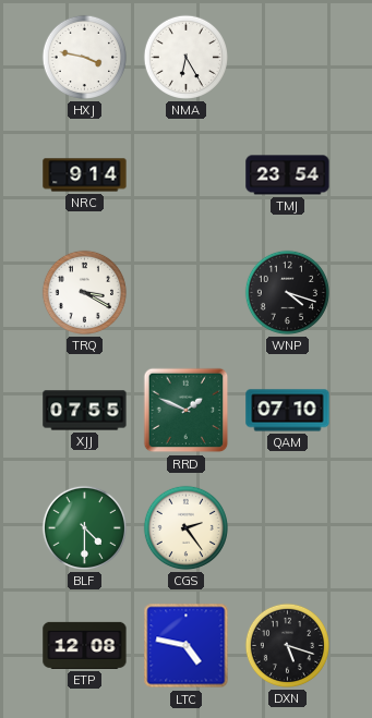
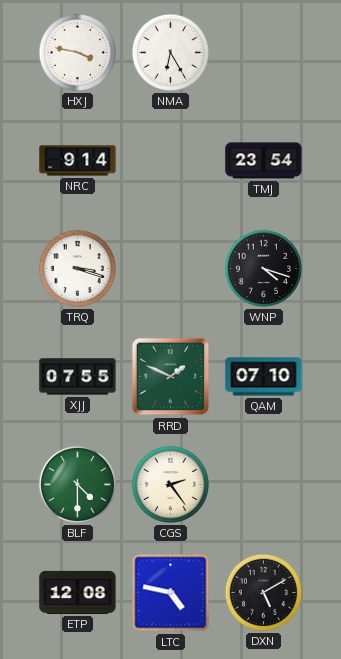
TRQ: 3:20 -> 3:18 (77, 268)
DXN: 5:18 -> 5:10 (263, 592)
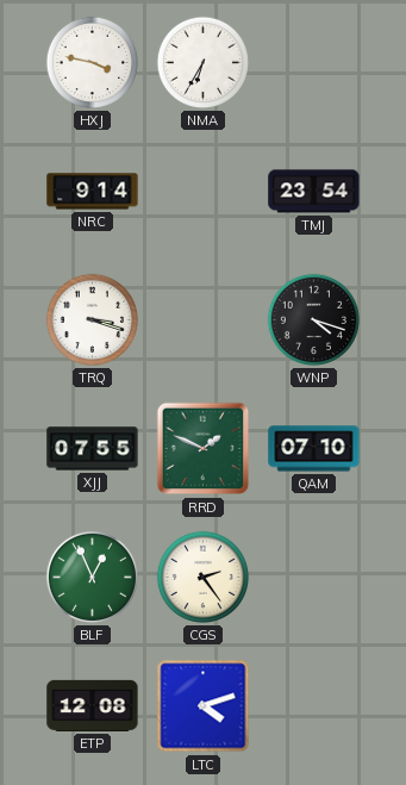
NMA: 6:25 -> 6:35 (202, 62)
BLF: 4:30 -> 12:56 (92, 577)
LTC: 4:47 -> 4:12 (204, 706)
DXN: 5:10 -> none (263, 592)
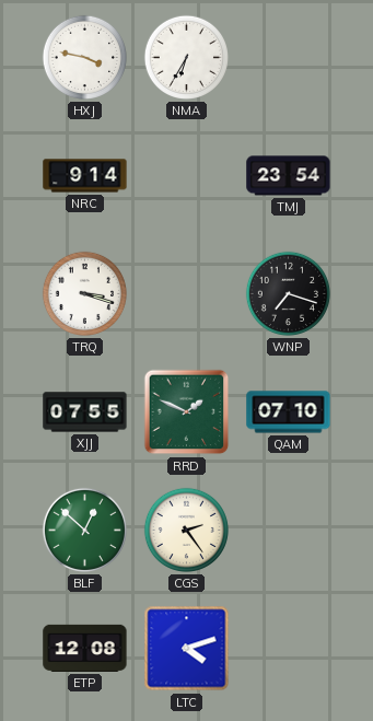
WNP: 4:18 -> 7:18 (288, 293)
BLF: 12:56 -> 12:52 (84, 530)
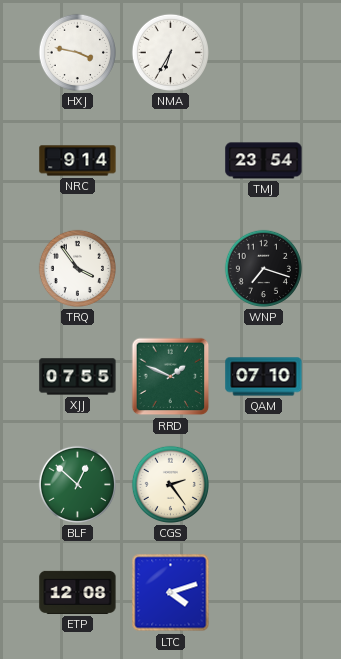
TRQ: 3:18 -> 3:54 (77, 268)
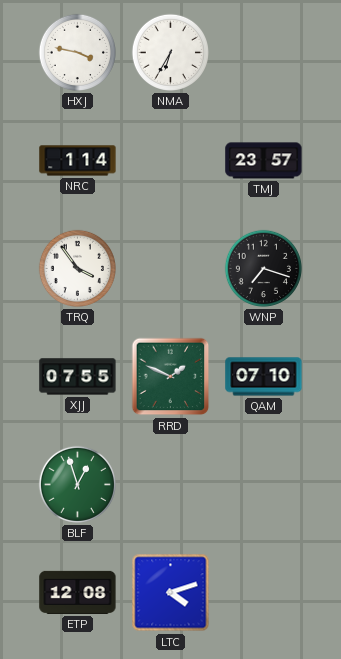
NRC: 9:14 -> 1:14 (78, 161)
TMJ: 23:54 -> 23:57 (264, 161)
BLF: 12:52 -> 12:57 (77, 484)
CGS: 2:24 -> none (170, 484)
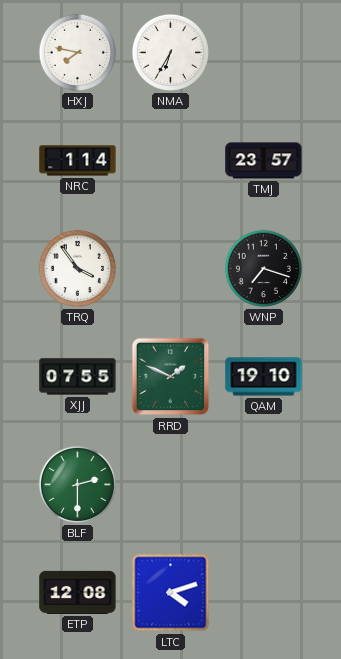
HXJ: 3:47 -> 7:47 (77, 52)
QAM: 07:10 -> 19:10 (264, 377)
BLF: 12:57 -> 2:30 (77, 484)
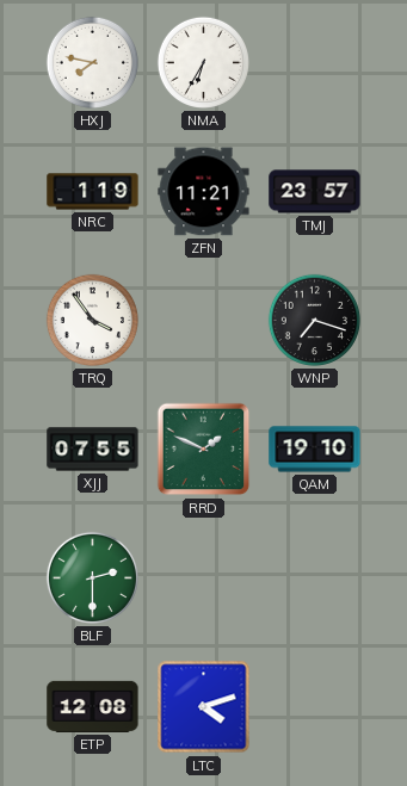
NRC: 1:14 -> 1:19 (93, 192)
ZFN: none -> 11:21 (204, 192)
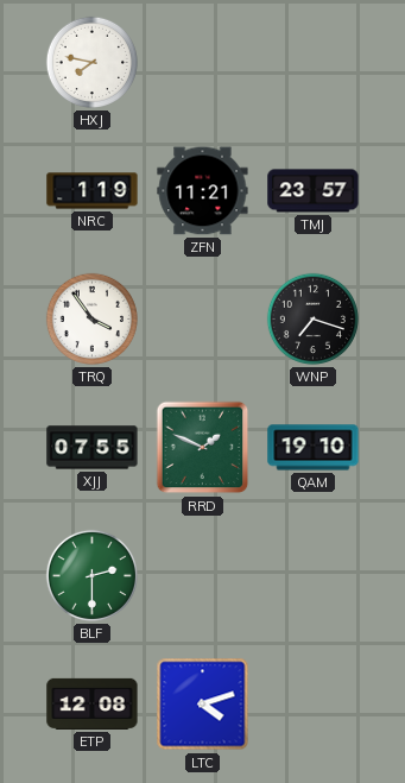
NMA: 6:35 -> none (203, 62)
